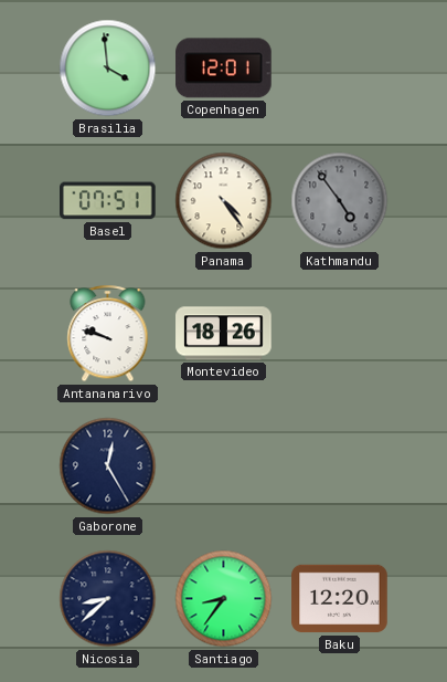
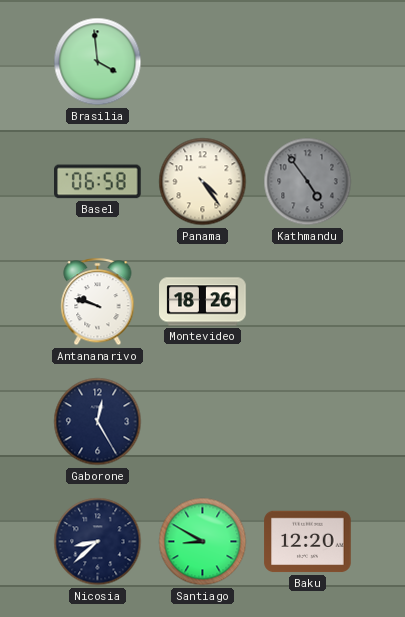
Copenhagen: 12:01 -> none (224, 69)
Basel: 07:51 -> 06:58 (98, 182)
Santiago: 8:36 -> 8:50 (203, 542)
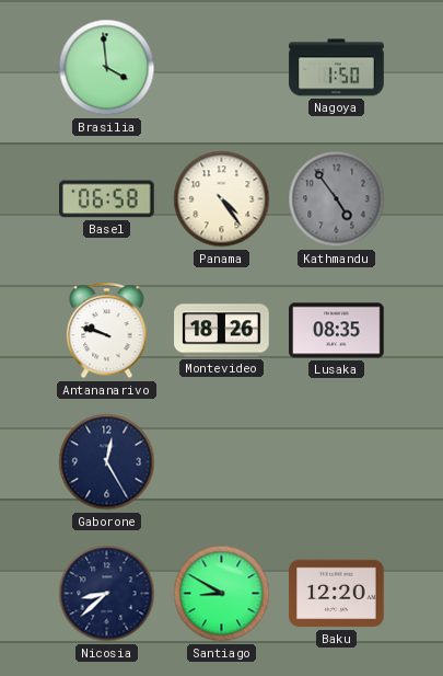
Nagoya: none -> 1:50 (337, 68)
Lusaka: none -> 08:35 (337, 331)
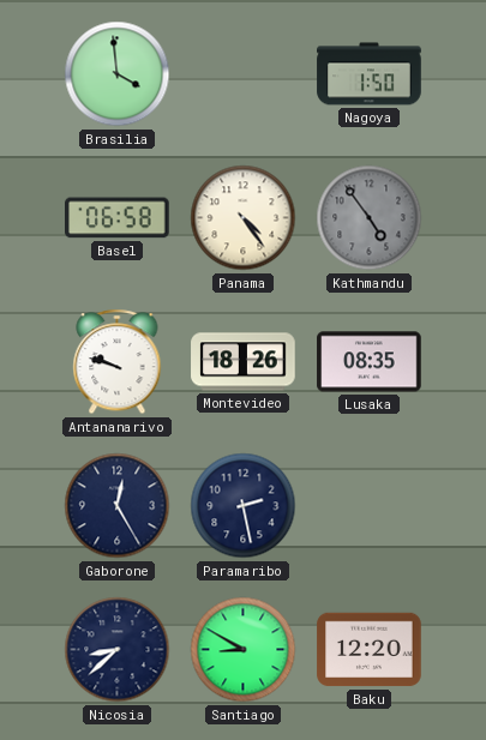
Paramaribo: none -> 2:28 (244, 506)
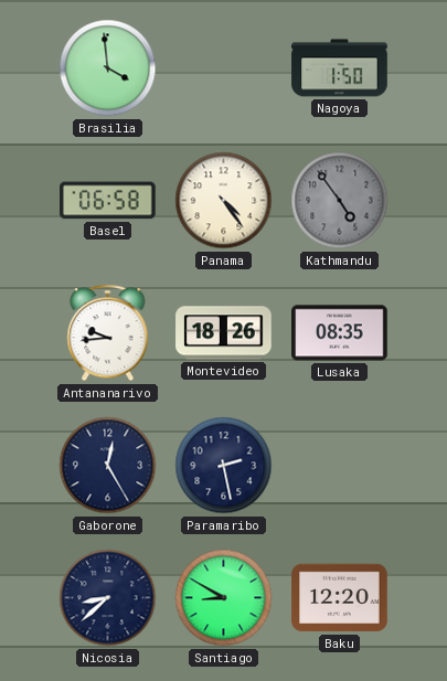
Antananarivo: 9:48 -> 9:44 (108, 333)
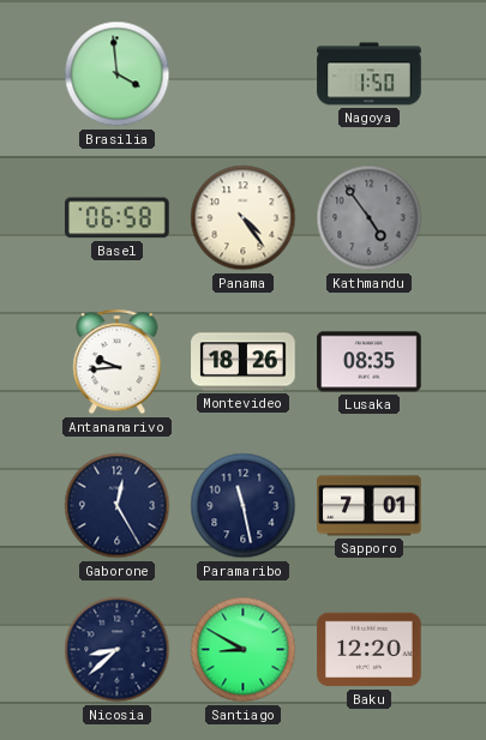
Paramaribo: 2:28 -> 11:28 (244, 506)
Sapporo: none -> 7:01 (370, 506)
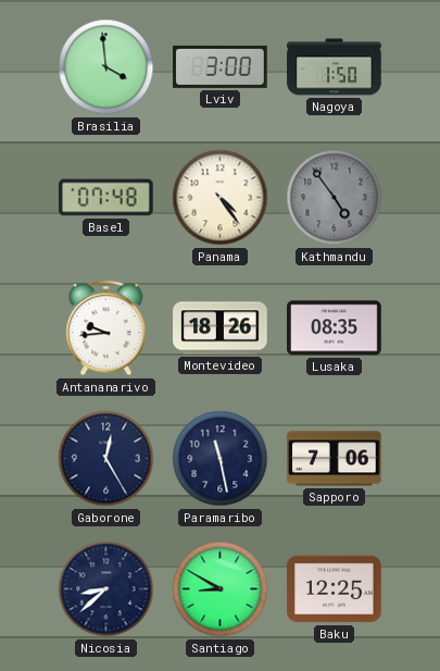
Lviv: none -> 3:00 (221, 66)
Basel: 06:58 -> 07:48 (106, 198)
Sapporo: 7:01 -> 7:06 (335, 459)
Baku: 12:20 -> 12:25 (335, 589)
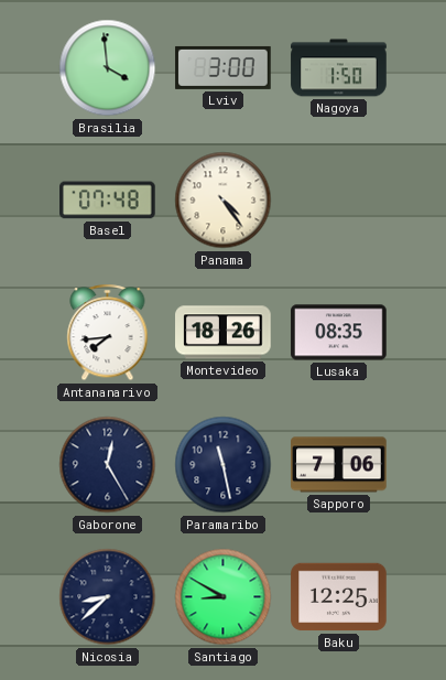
Kathmandu: 4:54 -> none (335, 198)
Antananarivo: 9:44 -> 7:44 (108, 333)
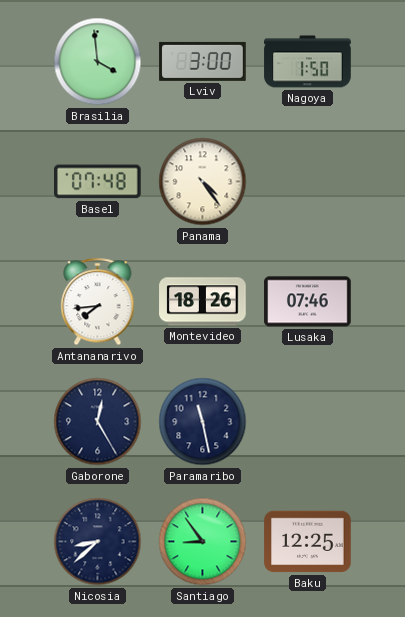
Lusaka: 08:35 -> 07:46 (308, 302)
Sapporo: 7:06 -> none (339, 465)
Santiago: 8:50 -> 8:54 (203, 542)
